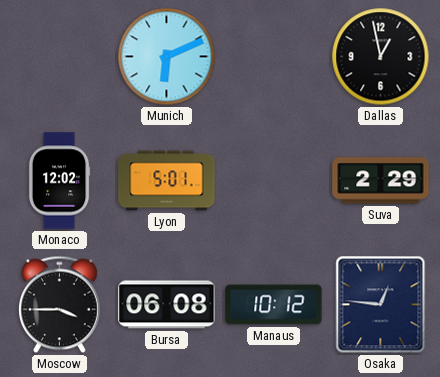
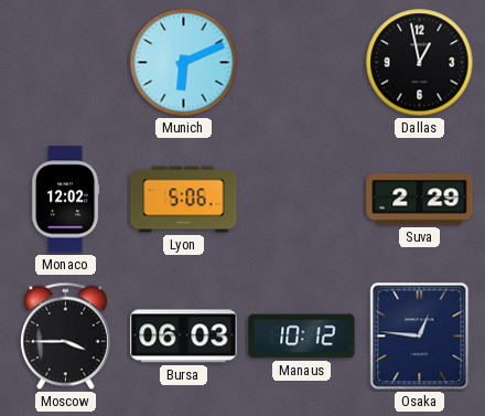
Lyon: 5:01 -> 5:06 (184, 200)
Bursa: 06:08 -> 06:03 (184, 337)
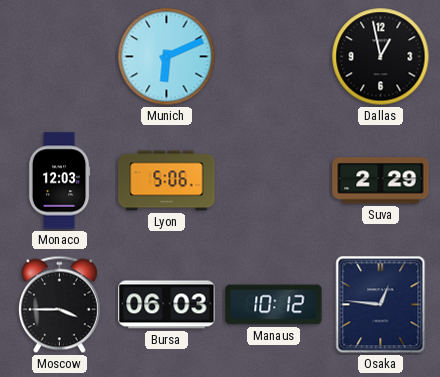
Monaco: 12:02 -> 12:03 (59, 181)
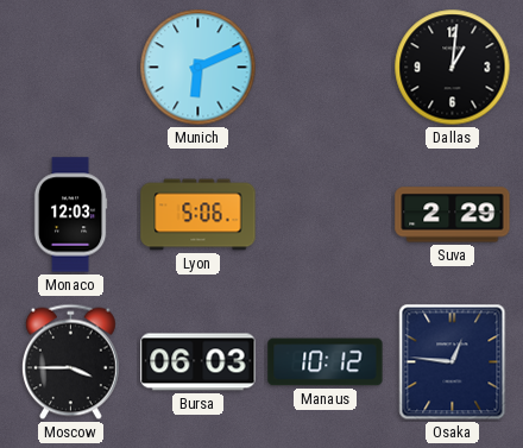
Dallas: 12:58 -> 1:01 (453, 68)
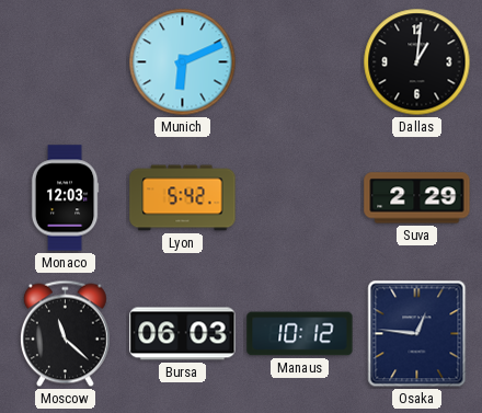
Lyon: 5:06 -> 5:42 (183, 198)
Moscow: 3:45 -> 11:22 (65, 334)
